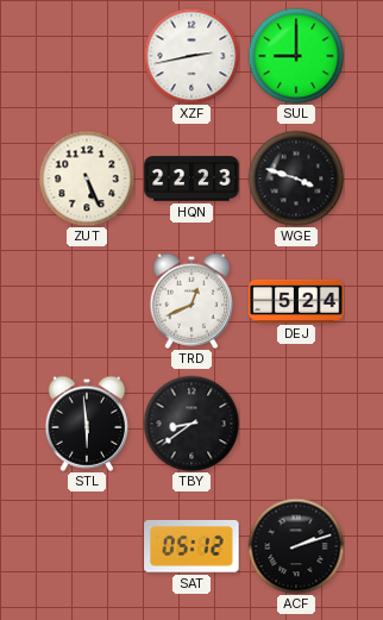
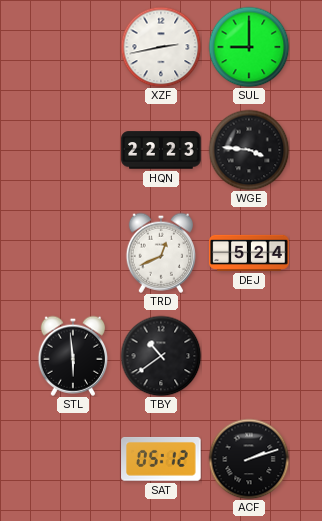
ZUT: 5:26 -> none (87, 179)
WGE: 3:48 -> 3:46 (249, 150)
TBY: 8:39 -> 10:39 (161, 356)
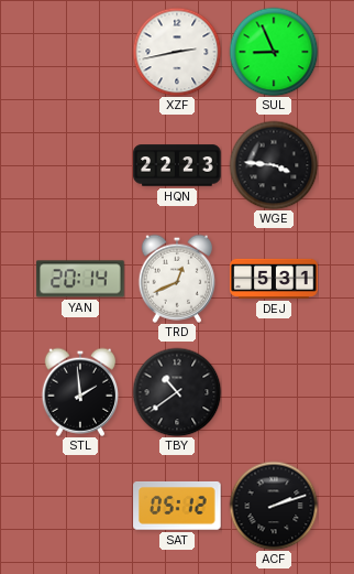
SUL: 9:00 -> 8:56 (274, 52)
YAN: none -> 20:14 (80, 279)
DEJ: 5:24 -> 5:31 (274, 279)
STL: 5:59 -> 1:59 (79, 392)
